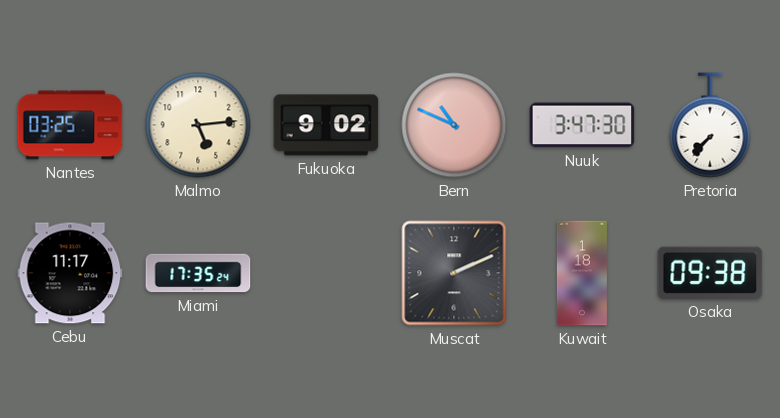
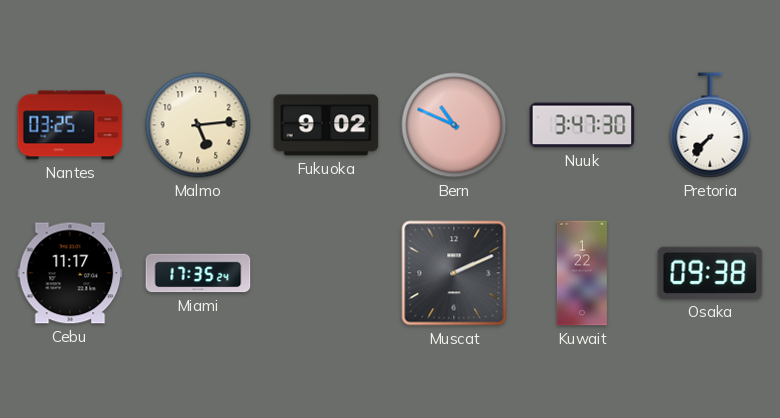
Kuwait: 1:18 -> 1:22 (582, 273)
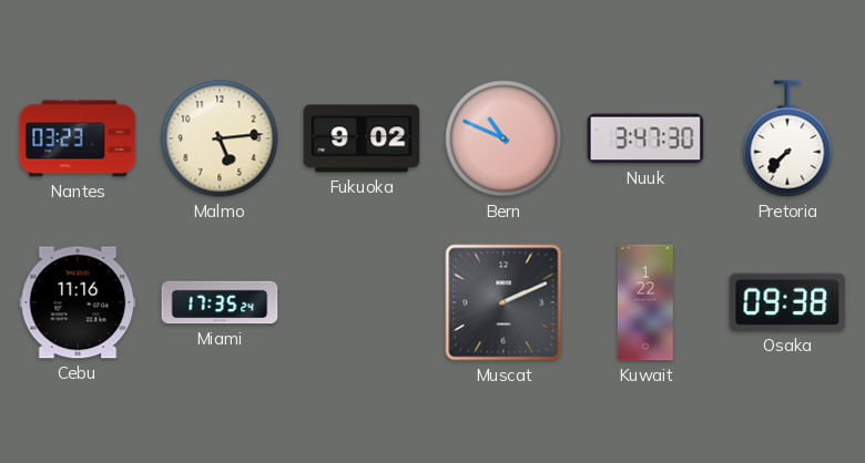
Nantes: 03:25 -> 03:23 (78, 138)
Cebu: 11:17 -> 11:16 (78, 302)
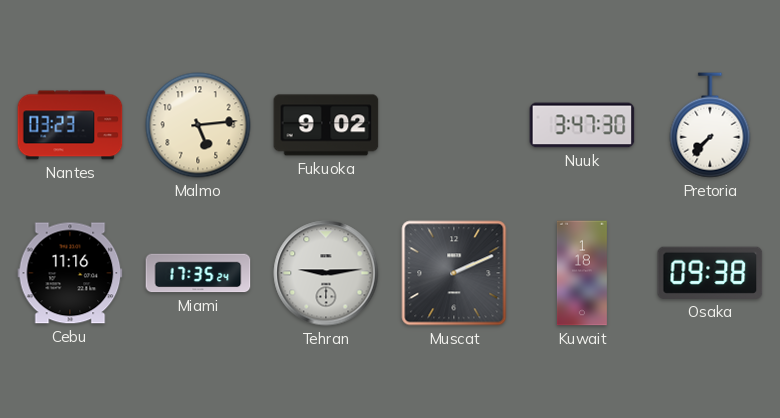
Bern: 10:49 -> none (503, 138)
Tehran: none -> 9:14 (326, 273)
Kuwait: 1:22 -> 1:18 (582, 273)
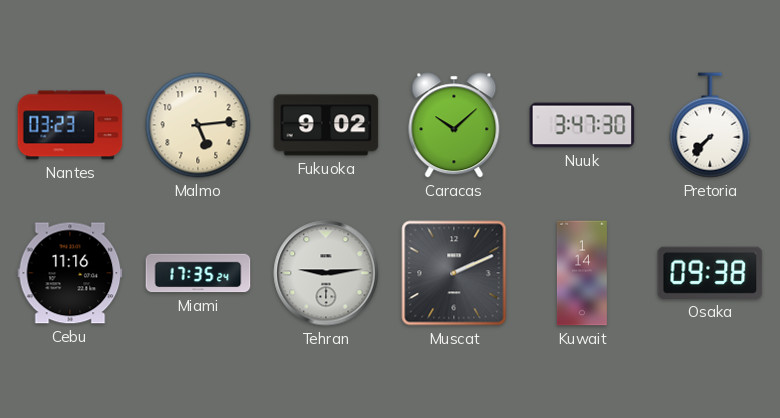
Caracas: none -> 10:08 (454, 125)
Kuwait: 1:18 -> 1:14 (582, 273)
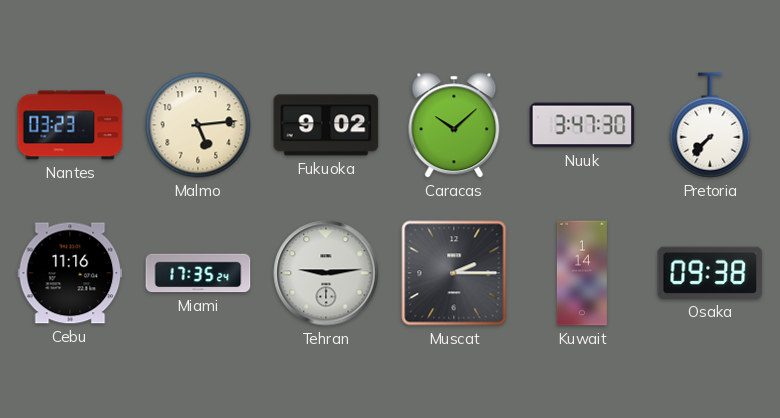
Muscat: 2:11 -> 2:15 (454, 273)
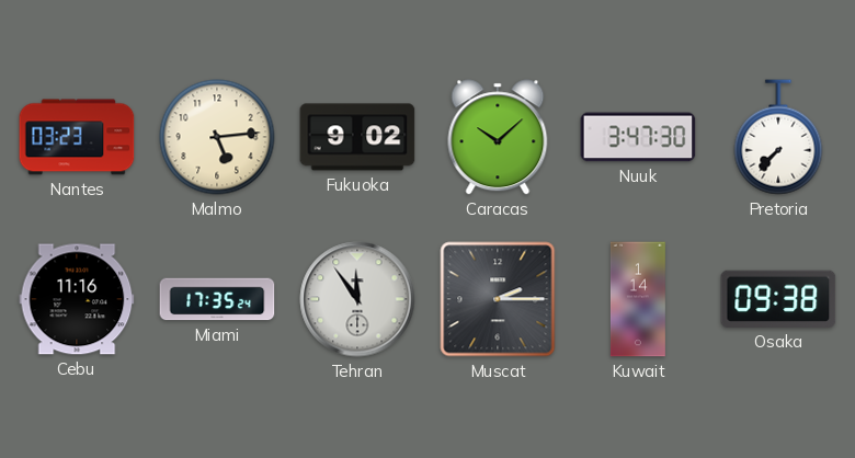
Tehran: 9:14 -> 11:54 (357, 299)
